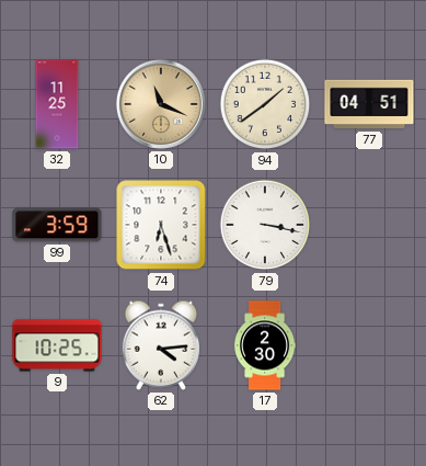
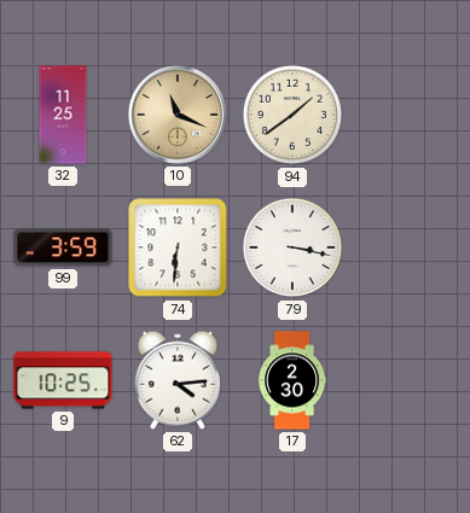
77: 04:51 -> none (369, 104)
74: 6:27 -> 6:31 (178, 247)
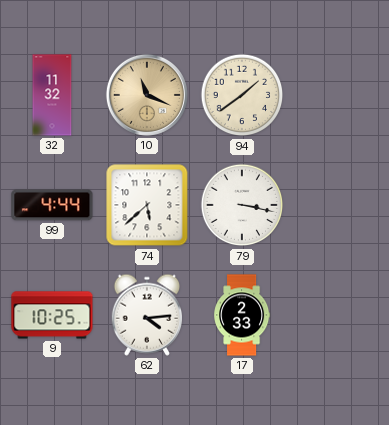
32: 11:25 -> 11:32 (52, 95)
99: 3:59 -> 4:44 (52, 205)
74: 6:31 -> 5:38 (147, 205)
17: 2:30 -> 2:33 (242, 315)
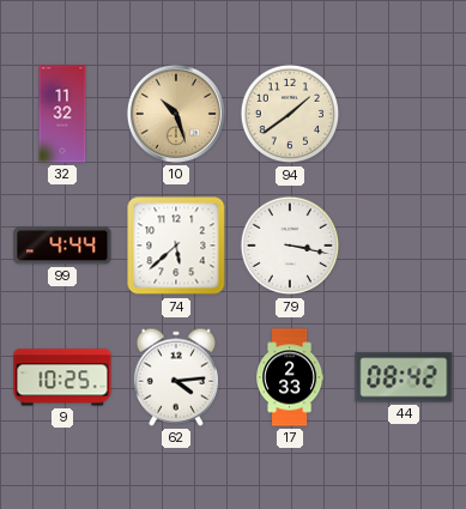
10: 11:19 -> 10:27 (176, 114)
44: none -> 08:42 (404, 377)
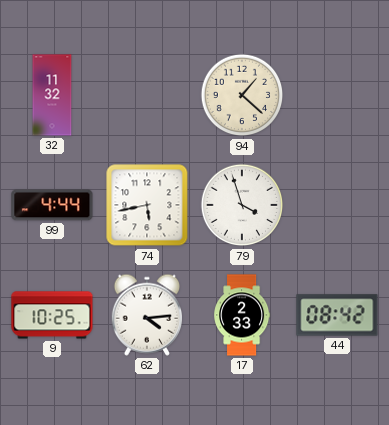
10: 10:27 -> none (176, 114)
94: 1:39 -> 1:22 (242, 95)
74: 5:38 -> 5:43 (147, 205)
79: 3:17 -> 3:57 (242, 205)
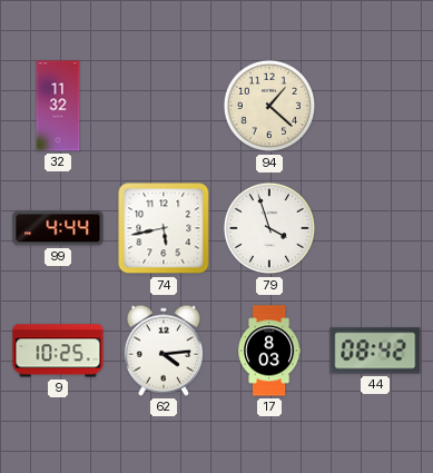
17: 2:33 -> 8:03 (269, 351)
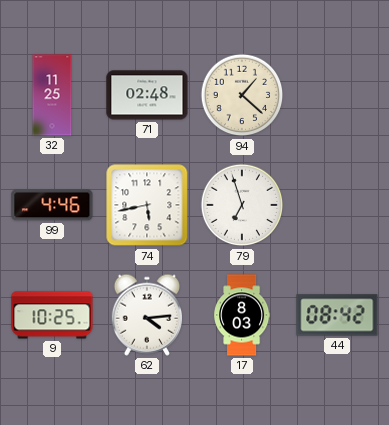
32: 11:32 -> 11:25 (52, 95)
71: none -> 02:48 (147, 95)
99: 4:44 -> 4:46 (52, 205)
79: 3:57 -> 6:57 (242, 205)
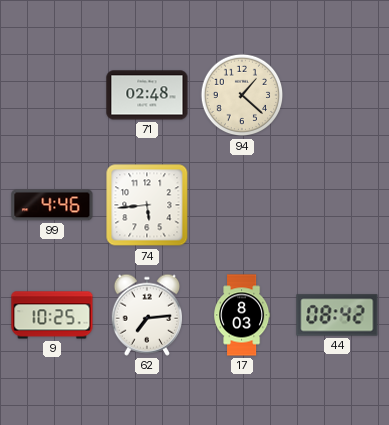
32: 11:25 -> none (52, 95)
74: 5:43 -> 5:44 (147, 205)
79: 6:57 -> none (242, 205)
62: 4:14 -> 7:14 (146, 315)
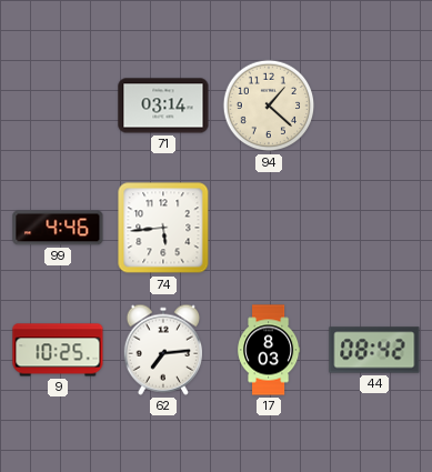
71: 02:48 -> 03:14 (163, 106)
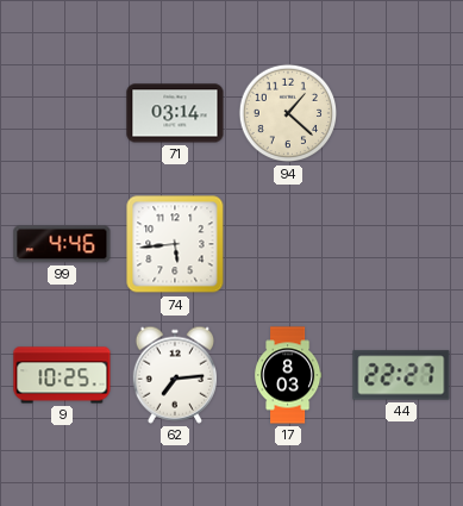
44: 08:42 -> 22:27 (401, 375)
